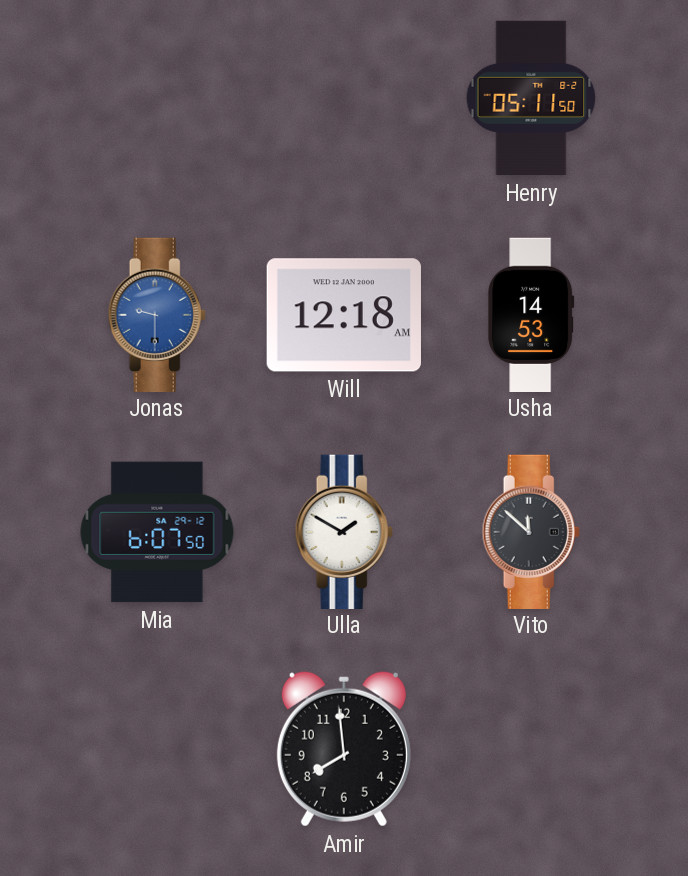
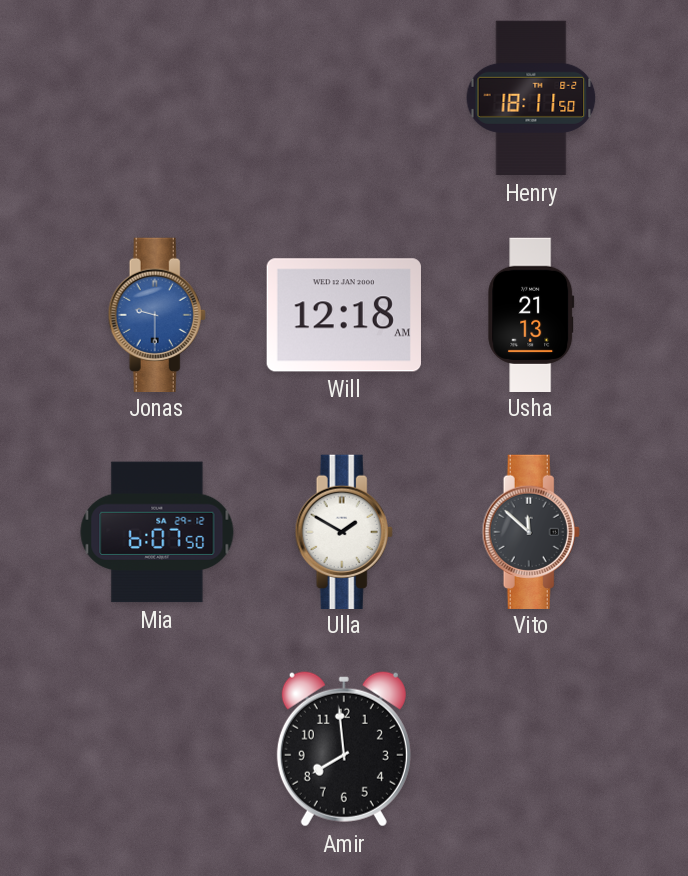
Henry: 05:11 -> 18:11 (531, 98)
Usha: 14:53 -> 21:13 (531, 314)
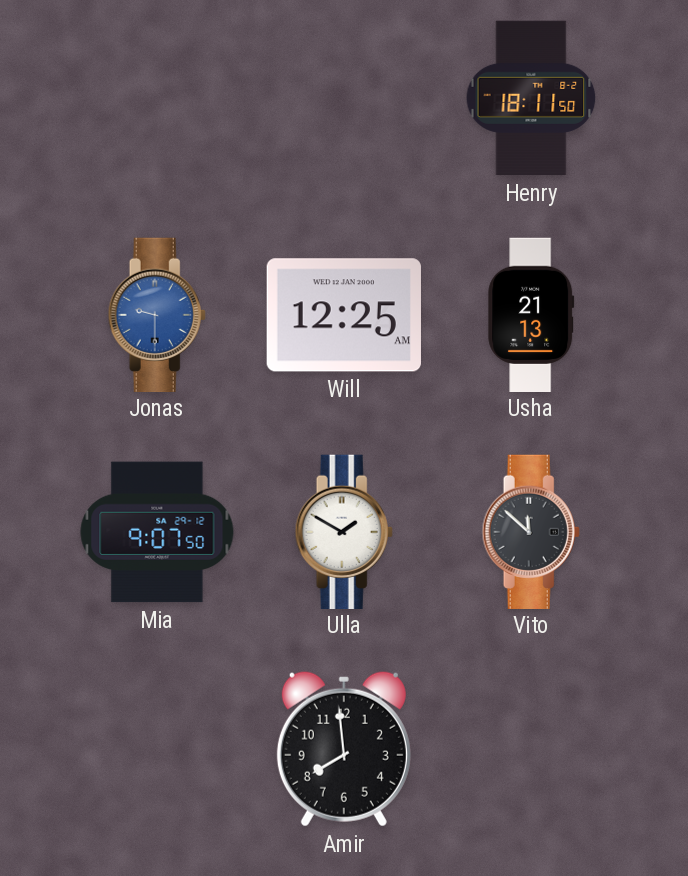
Will: 12:18 -> 12:25 (344, 315)
Mia: 6:07 -> 9:07 (157, 532)
